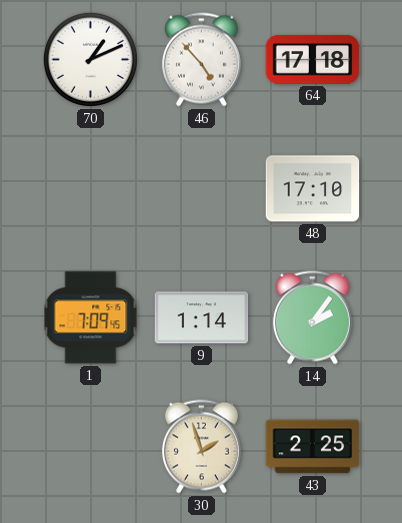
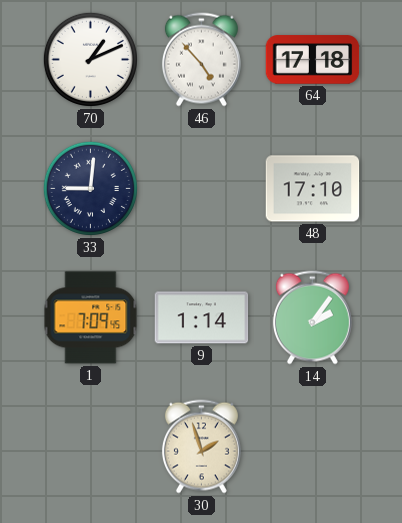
33: none -> 9:01 (90, 188)
43: 2:25 -> none (313, 447)
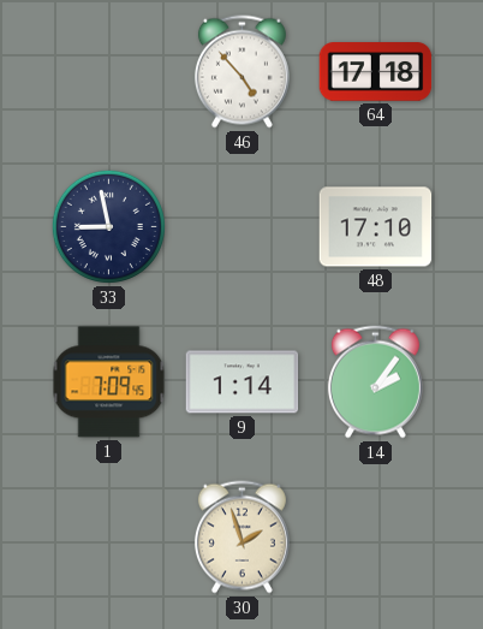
70: 1:11 -> none (90, 59)
33: 9:01 -> 8:58 (108, 226)
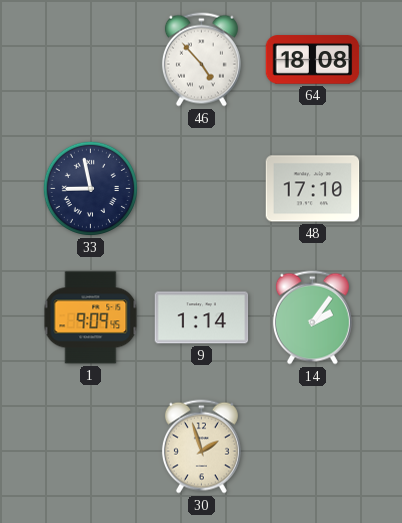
64: 17:18 -> 18:08 (313, 60)
1: 7:09 -> 9:09 (91, 318)
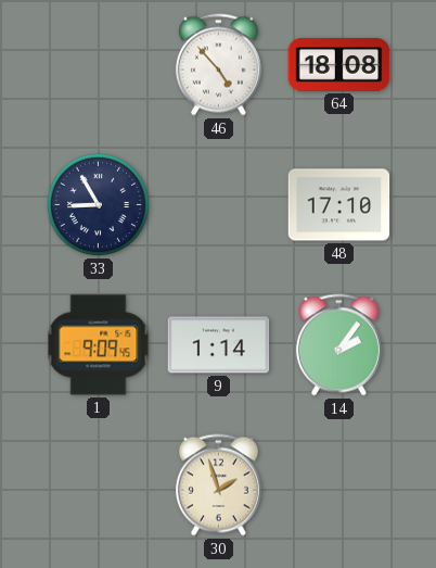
33: 8:58 -> 8:55 (98, 204)
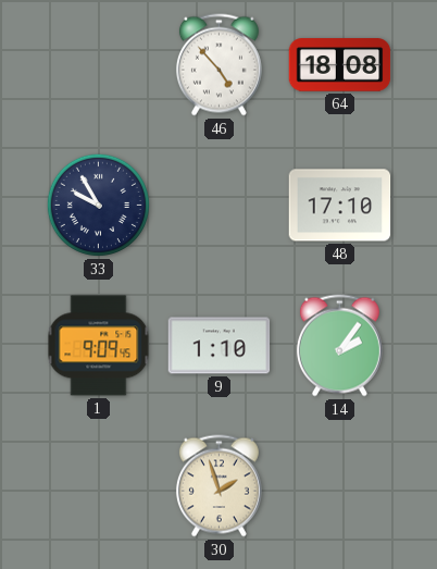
33: 8:55 -> 9:55 (98, 205)
9: 1:14 -> 1:10 (220, 346)
